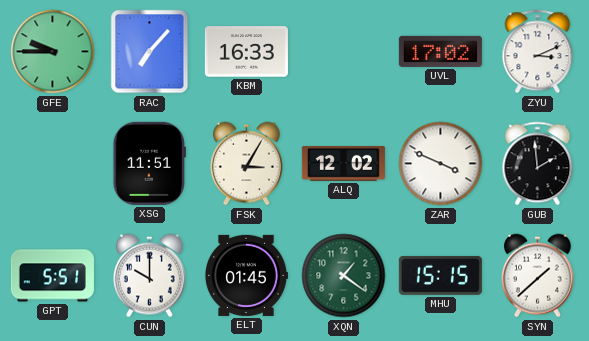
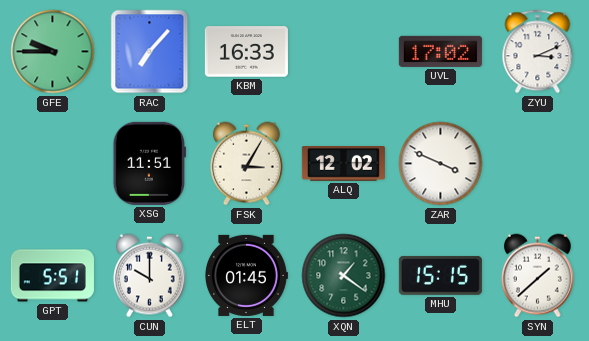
GUB: 1:59 -> none (538, 164)
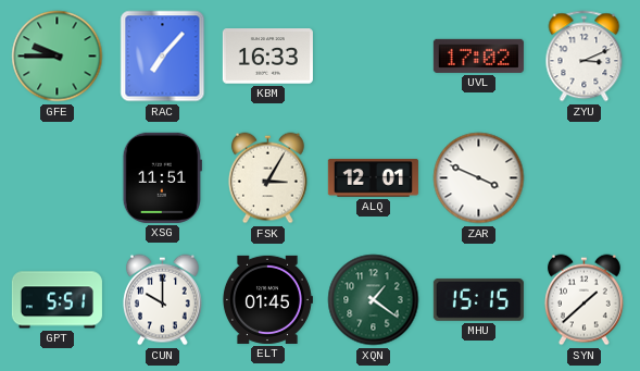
ALQ: 12:02 -> 12:01 (373, 178)
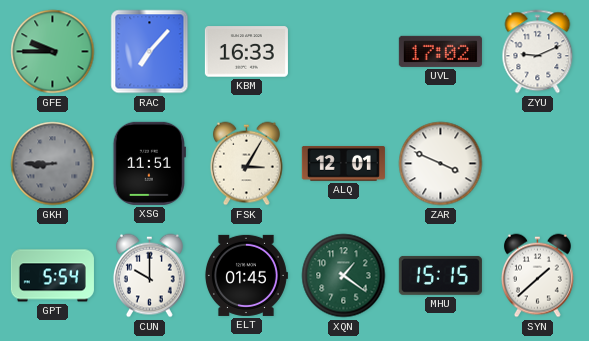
ZYU: 3:11 -> 9:11 (538, 52)
GKH: none -> 8:45 (53, 164)
GPT: 5:51 -> 5:54 (52, 276)
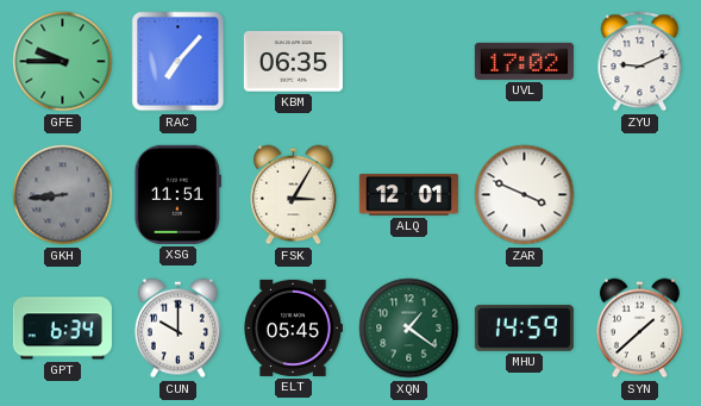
KBM: 16:33 -> 06:35 (293, 62)
GKH: 8:45 -> 8:44 (63, 195)
GPT: 5:54 -> 6:34 (62, 329)
ELT: 01:45 -> 05:45 (293, 327)
MHU: 15:15 -> 14:59 (524, 327)
